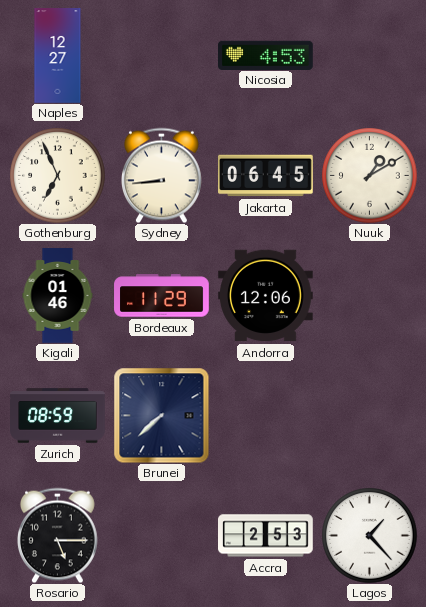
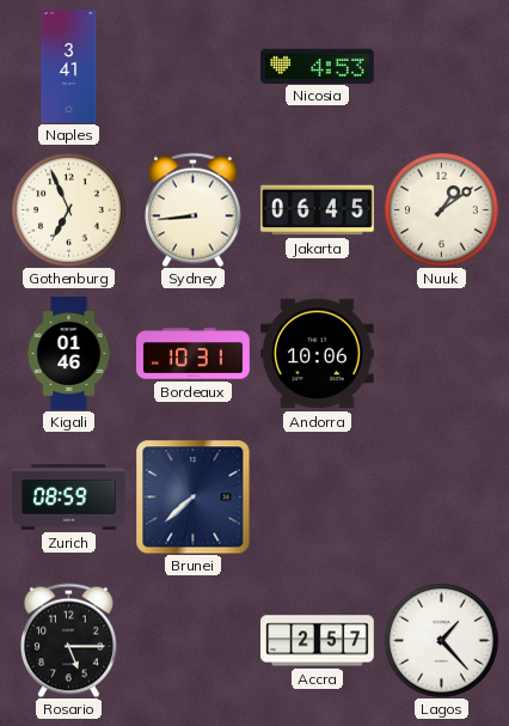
Naples: 12:27 -> 3:41 (69, 67)
Nuuk: 1:10 -> 1:09 (441, 209)
Bordeaux: 11:29 -> 10:31 (194, 354)
Andorra: 12:06 -> 10:06 (318, 354)
Accra: 2:53 -> 2:57 (318, 641)
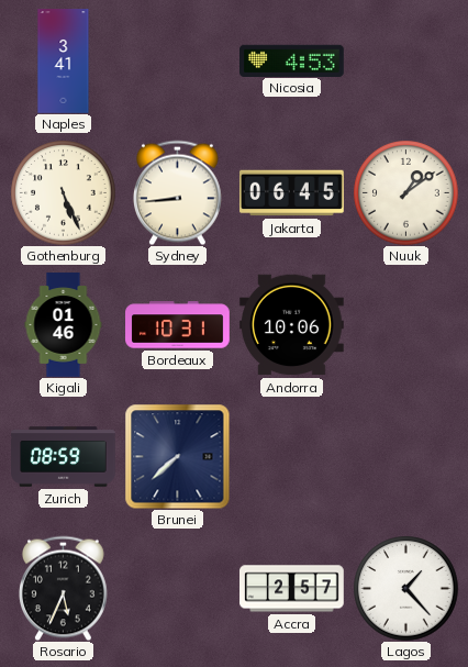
Gothenburg: 6:56 -> 5:26 (63, 192)
Rosario: 5:15 -> 5:34 (63, 588)
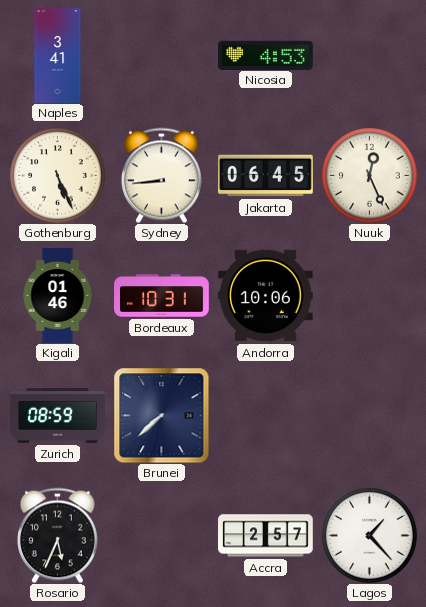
Nuuk: 1:09 -> 12:26 (369, 175)
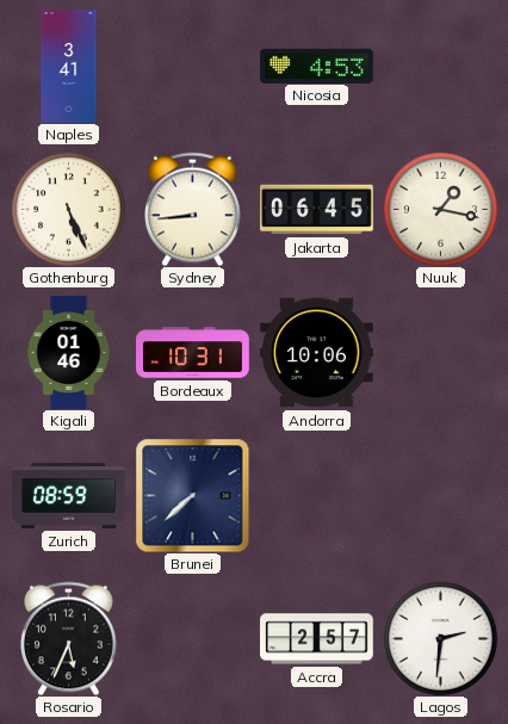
Nuuk: 12:26 -> 1:17 (440, 209)
Lagos: 1:23 -> 2:31 (440, 638)
